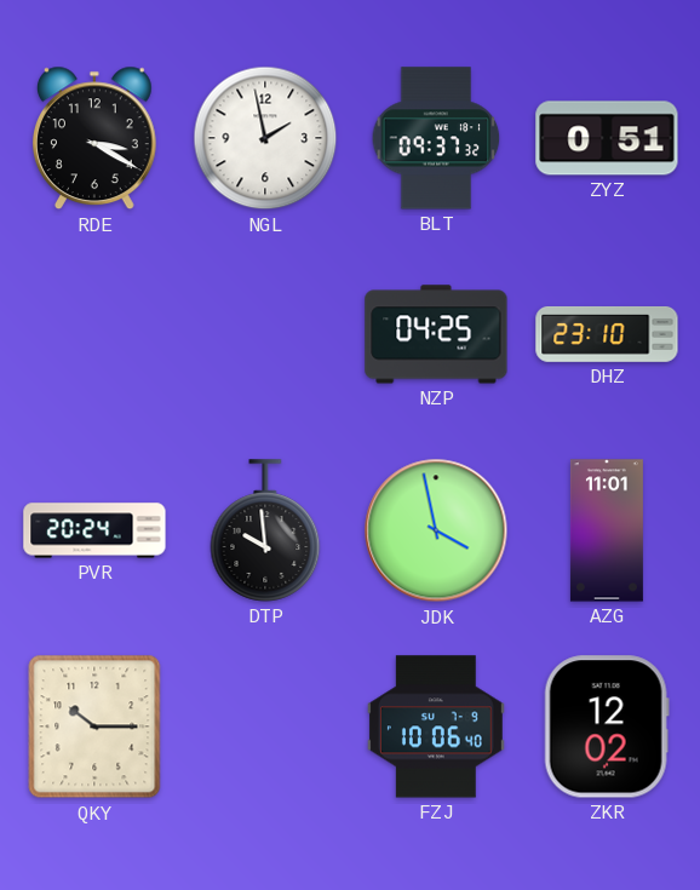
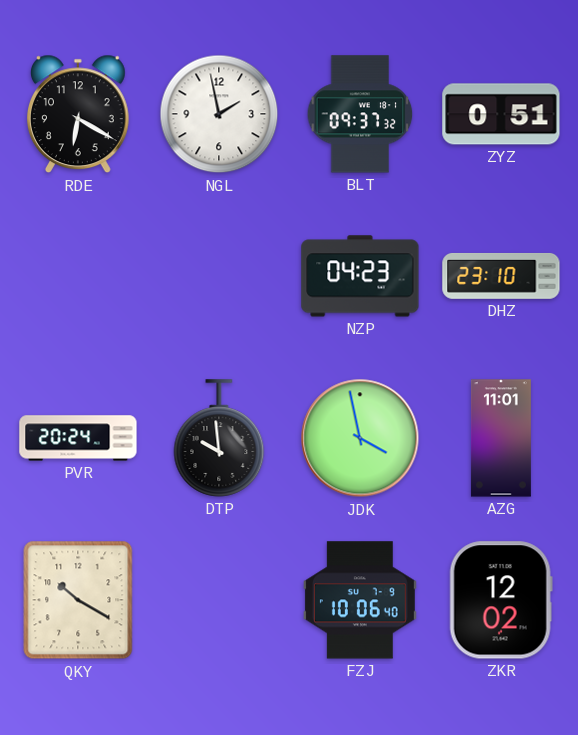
RDE: 3:20 -> 6:20 (78, 114)
NZP: 04:25 -> 04:23 (360, 276)
QKY: 10:15 -> 10:20 (78, 600)
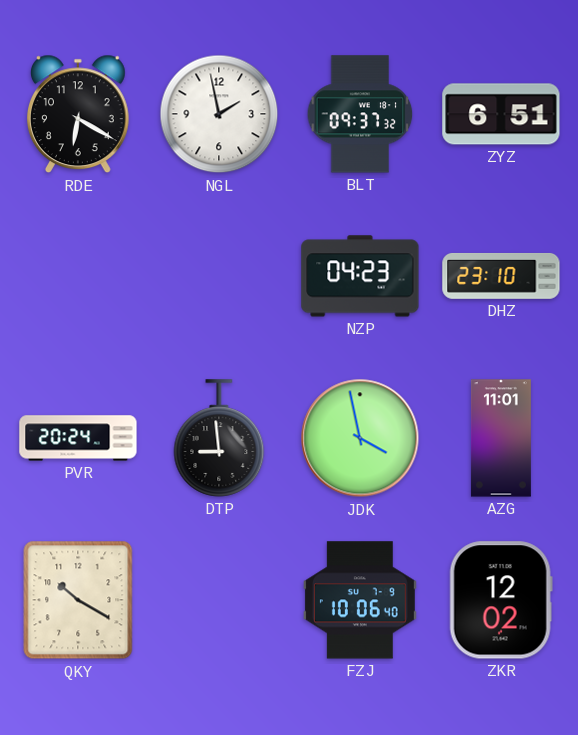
ZYZ: 0:51 -> 6:51 (501, 114)
DTP: 9:59 -> 8:59 (219, 438)
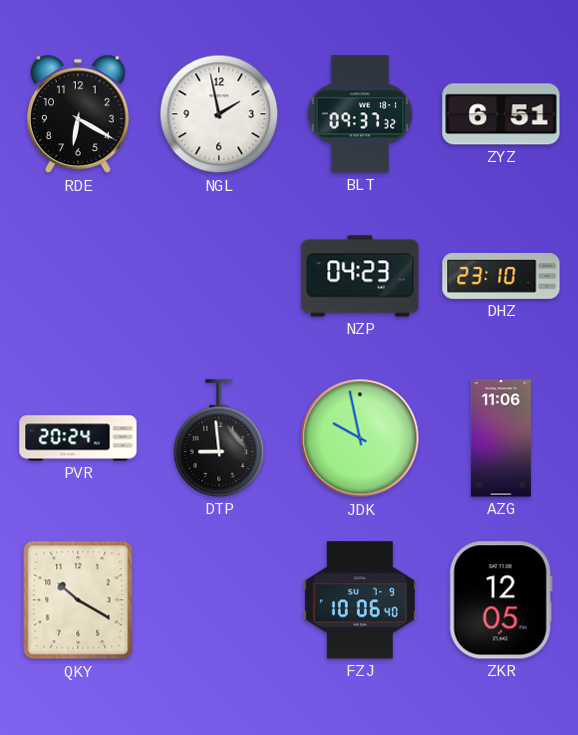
JDK: 3:58 -> 9:58 (360, 438)
AZG: 11:01 -> 11:06 (501, 438)
ZKR: 12:02 -> 12:05 (501, 600)
